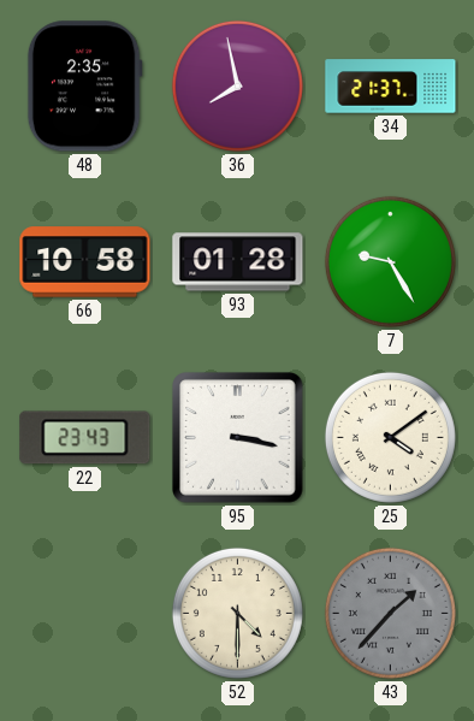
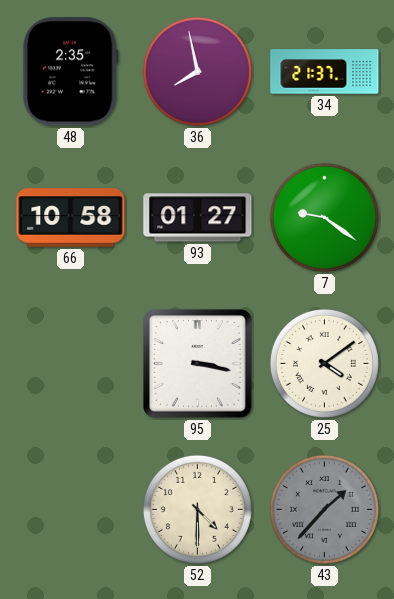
93: 01:28 -> 01:27 (198, 218)
7: 9:25 -> 9:21 (324, 217)
22: 23:43 -> none (85, 438)
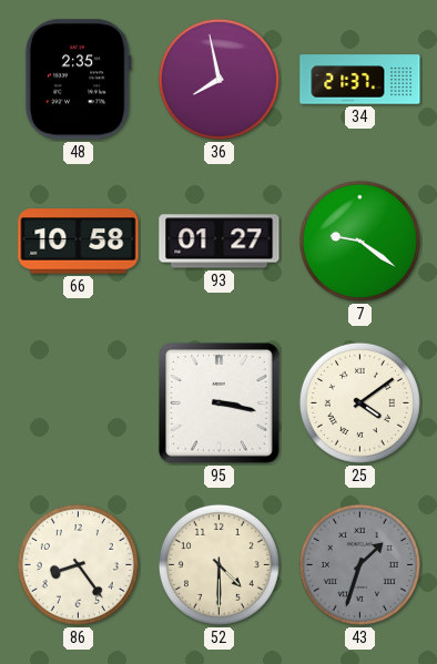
86: none -> 8:24 (78, 564)
43: 1:37 -> 1:33 (359, 564)
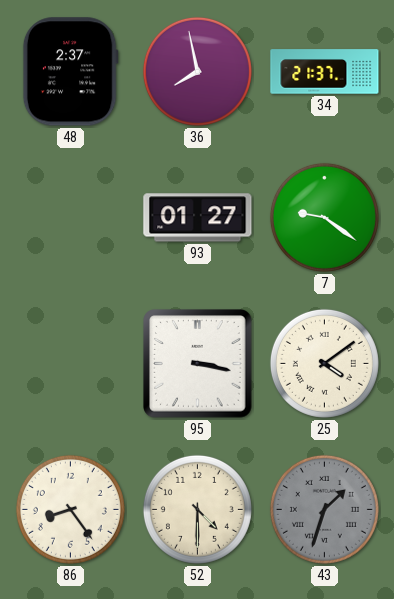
48: 2:35 -> 2:37 (70, 72)
66: 10:58 -> none (79, 242)
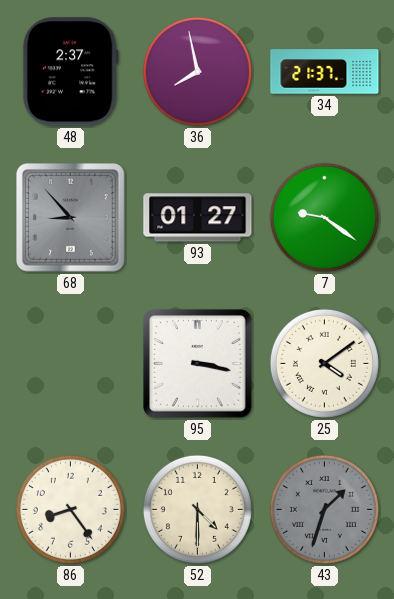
68: none -> 8:53 (71, 218)
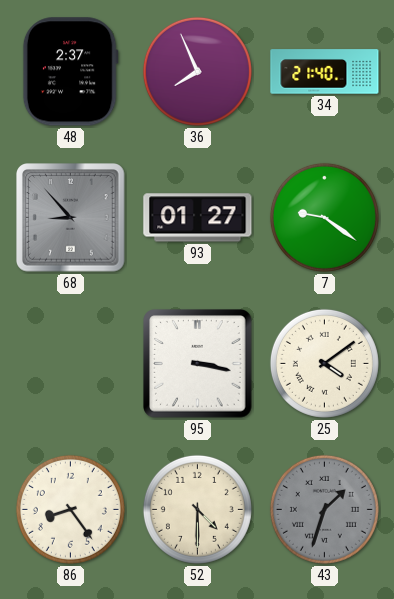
36: 7:58 -> 7:56 (197, 71)
34: 21:37 -> 21:40 (325, 72)
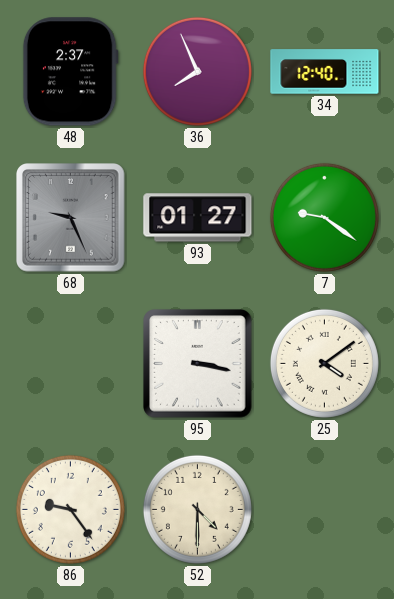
34: 21:40 -> 12:40 (325, 72)
68: 8:53 -> 9:26 (71, 218)
86: 8:24 -> 9:24 (70, 509)
43: 1:33 -> none (324, 509)
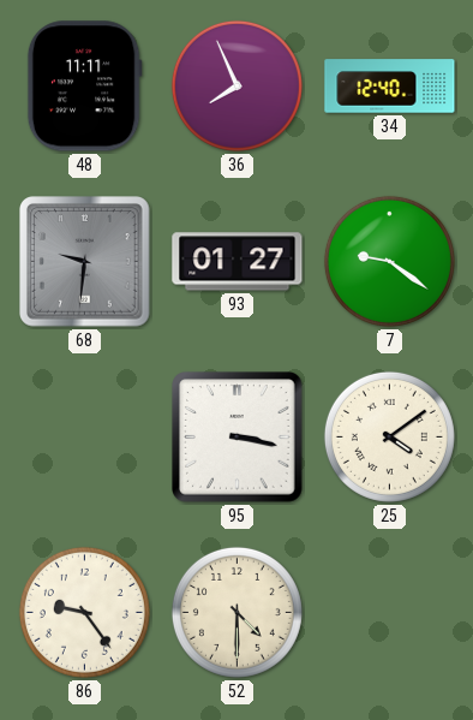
48: 2:37 -> 11:11 (84, 87)
68: 9:26 -> 9:31 (85, 262)
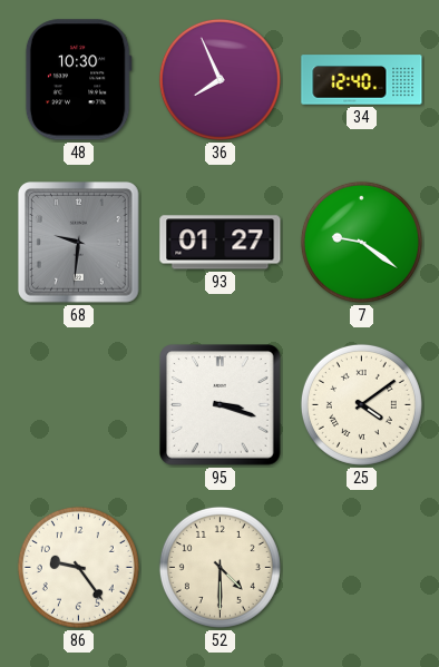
48: 11:11 -> 10:30 (78, 80)
95: 3:17 -> 3:18 (221, 405)
